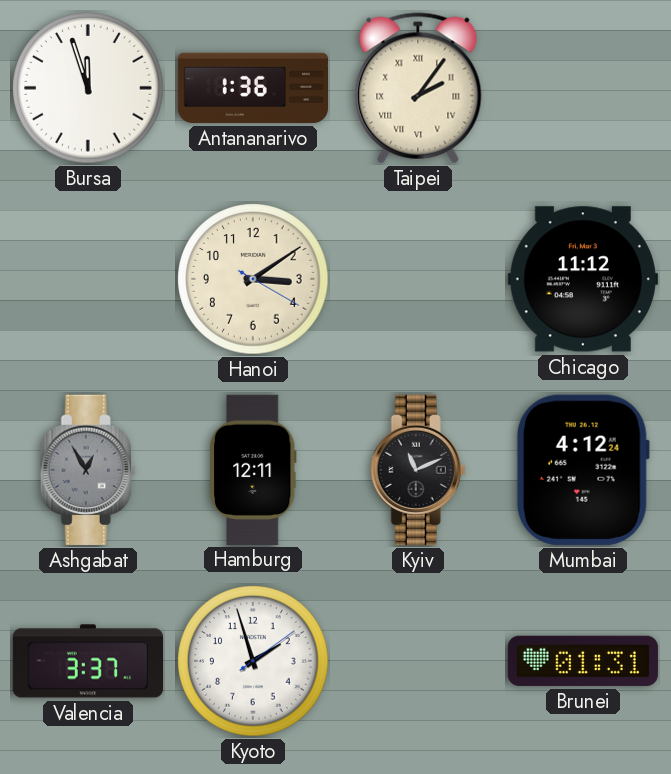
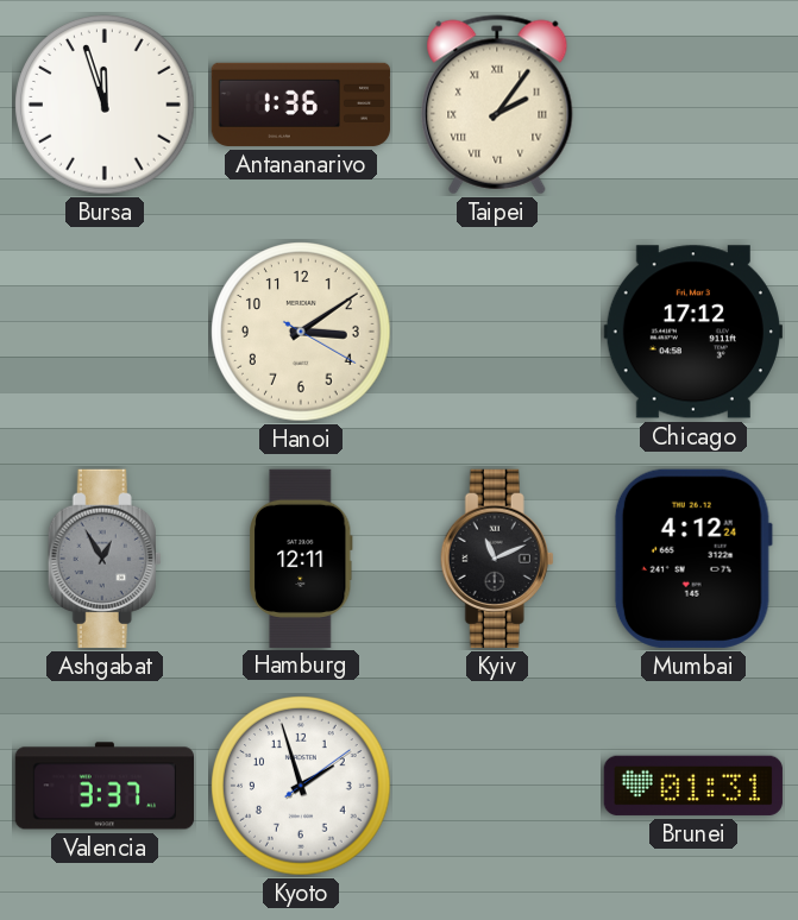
Chicago: 11:12 -> 17:12 (693, 332)
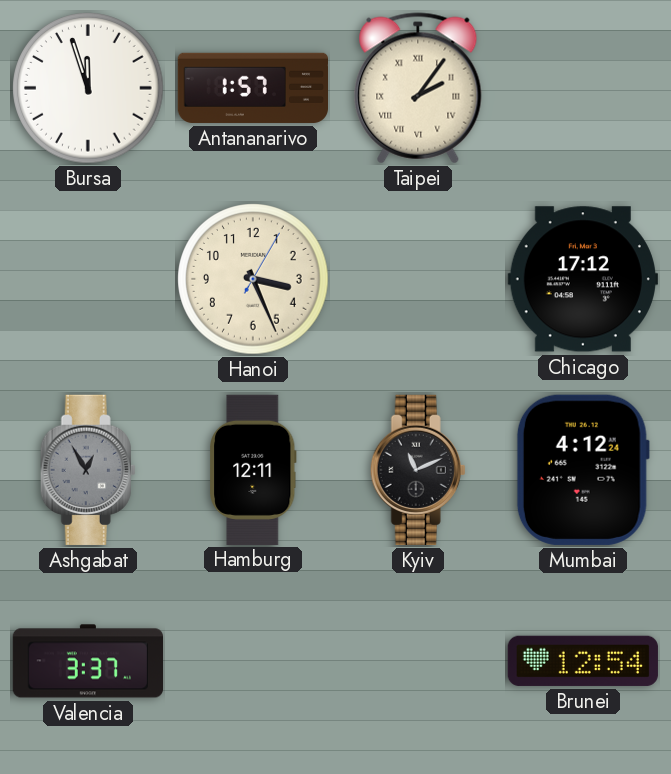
Antananarivo: 1:36 -> 1:57 (252, 88)
Hanoi: 3:09 -> 3:26 (253, 279)
Kyoto: 1:57 -> none (301, 786)
Brunei: 01:31 -> 12:54 (583, 661)
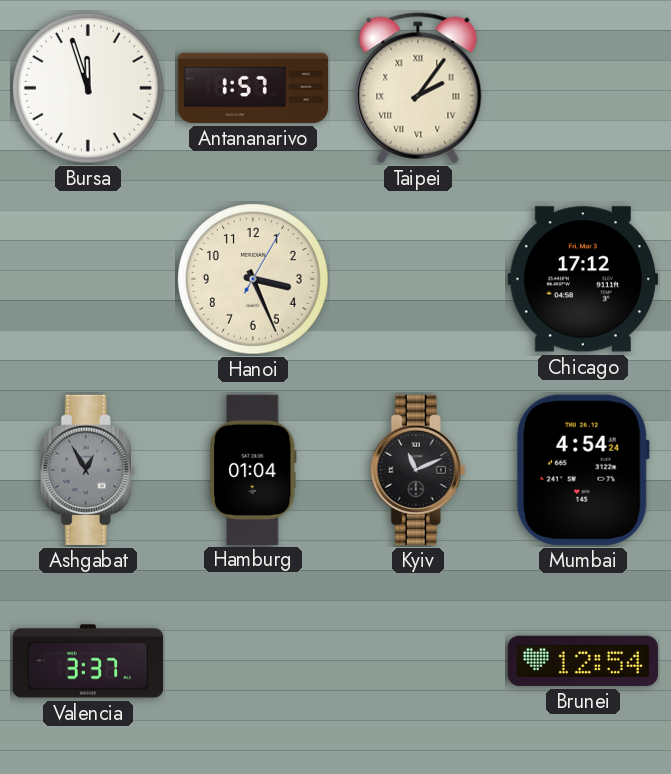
Hamburg: 12:11 -> 01:04 (254, 469)
Mumbai: 4:12 -> 4:54 (583, 470)
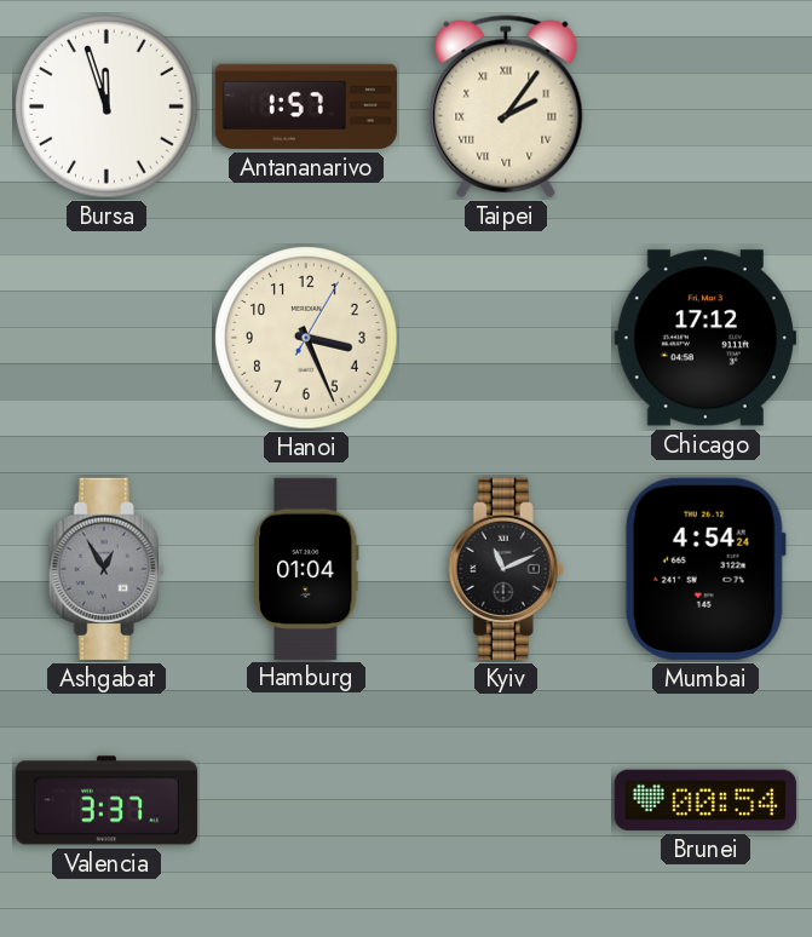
Brunei: 12:54 -> 00:54 (706, 800)
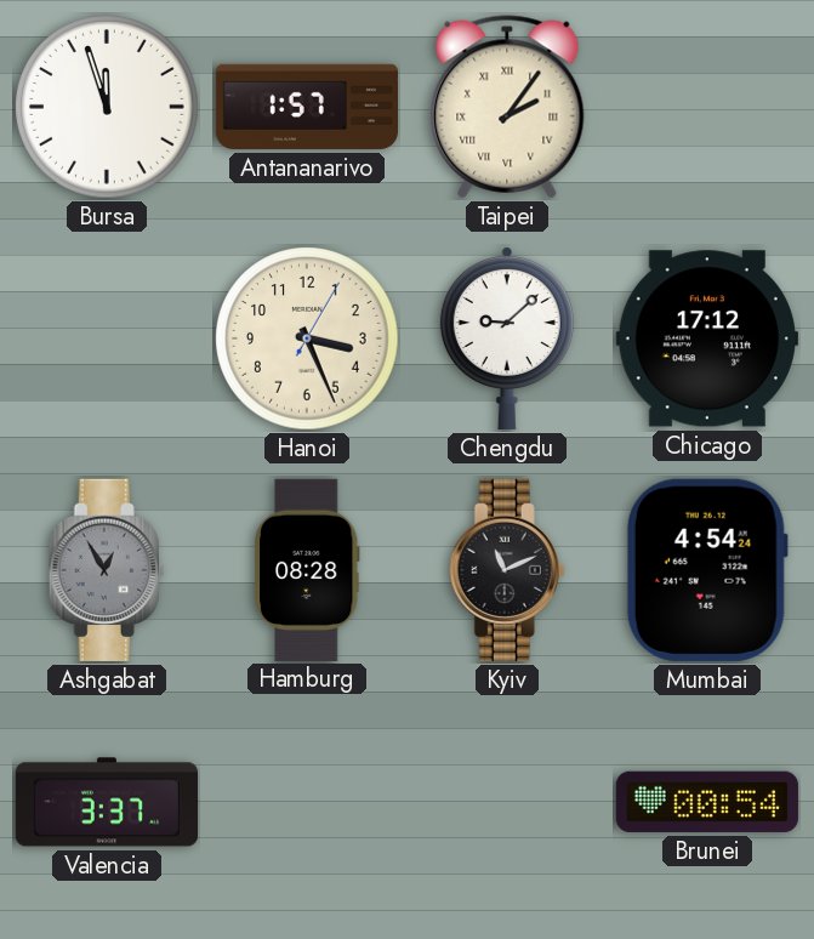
Chengdu: none -> 9:08 (507, 337)
Hamburg: 01:04 -> 08:28 (308, 569)
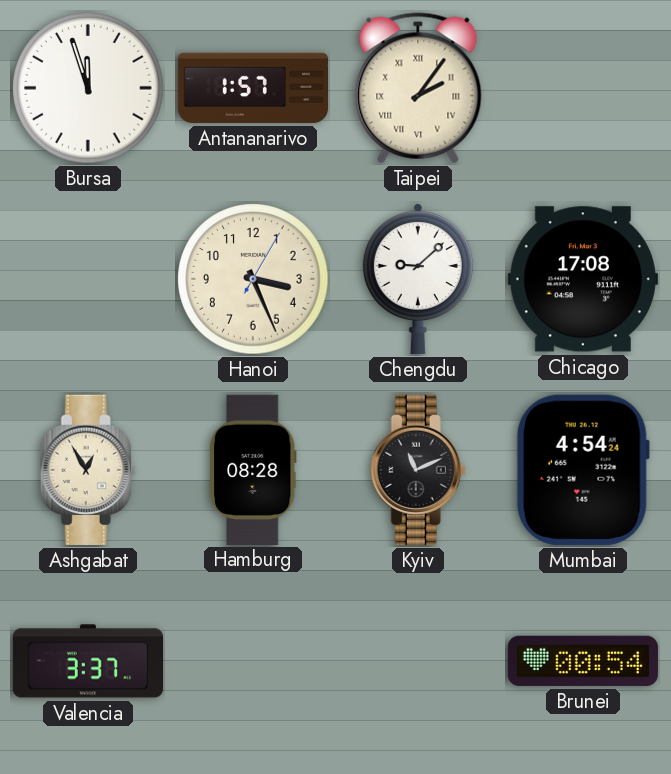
Chicago: 17:12 -> 17:08 (583, 279)
Ashgabat dial: grey -> cream (88, 470)
